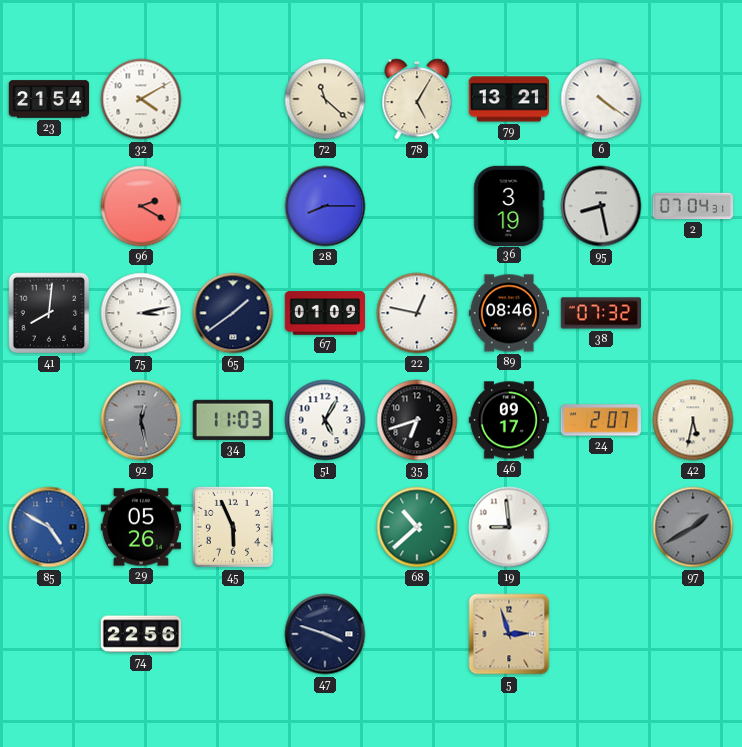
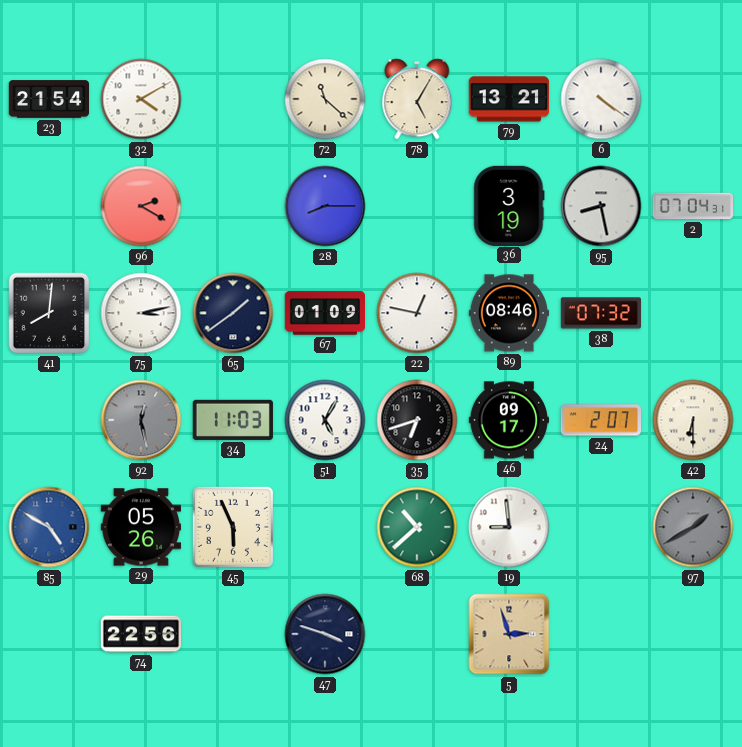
42: 5:32 -> 6:30 (693, 420)
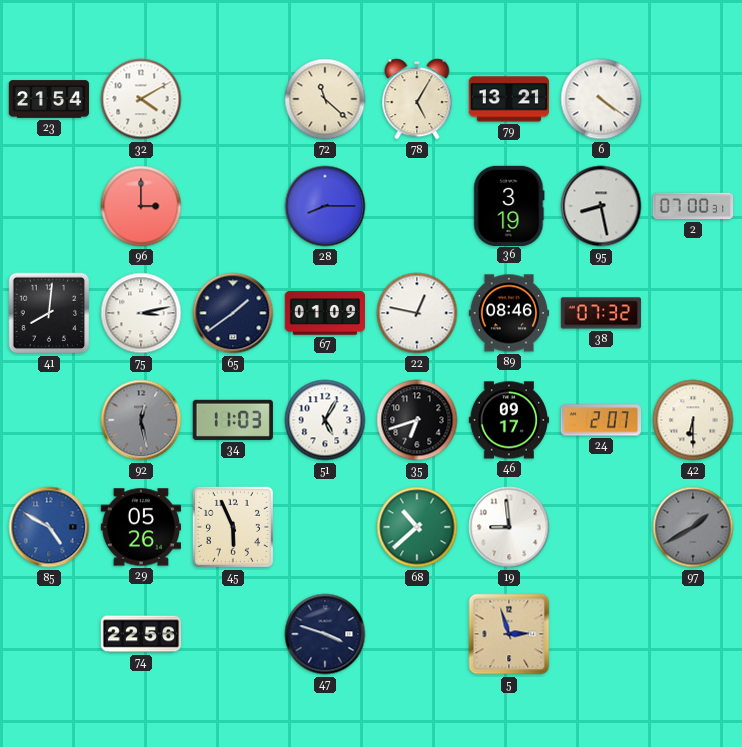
96: 2:20 -> 3:00 (141, 206)
2: 07:04 -> 07:00 (692, 206)
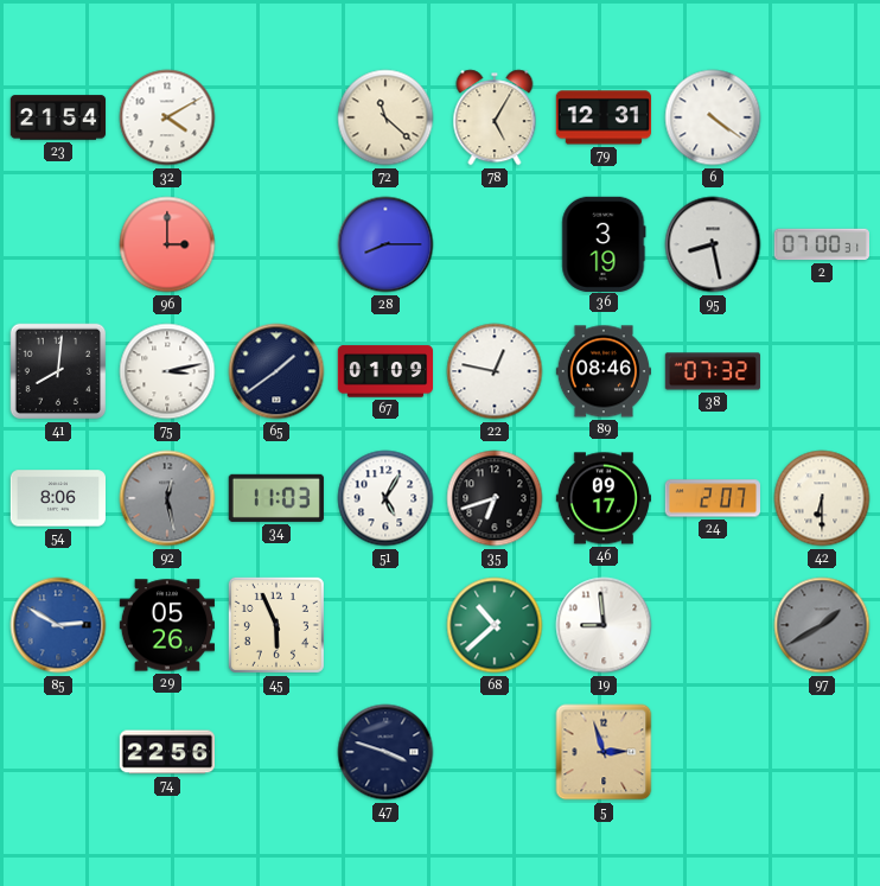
79: 13:21 -> 12:31 (602, 117)
54: none -> 8:06 (57, 498)
85: 4:50 -> 2:50 (58, 625)
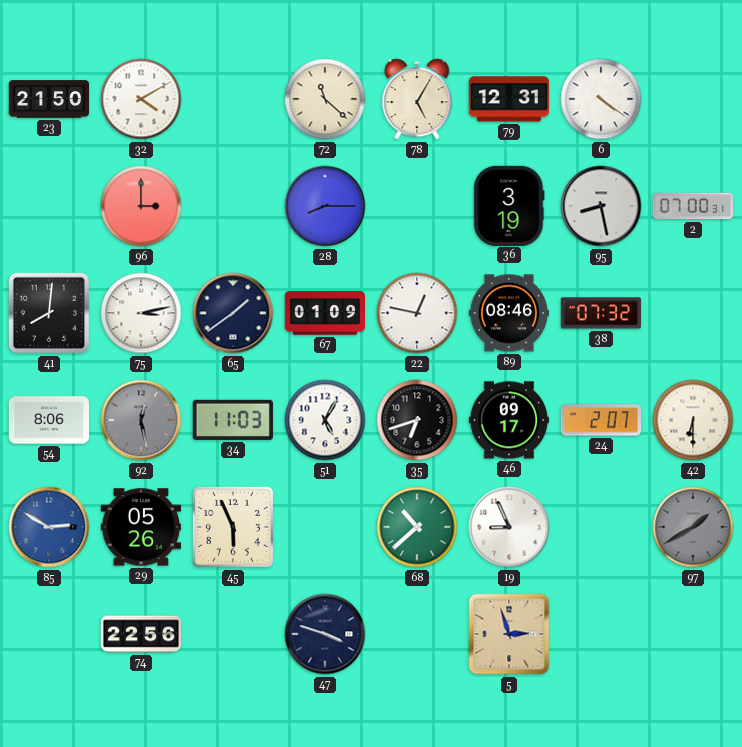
23: 21:54 -> 21:50 (49, 99)
19: 8:59 -> 8:56 (509, 527)
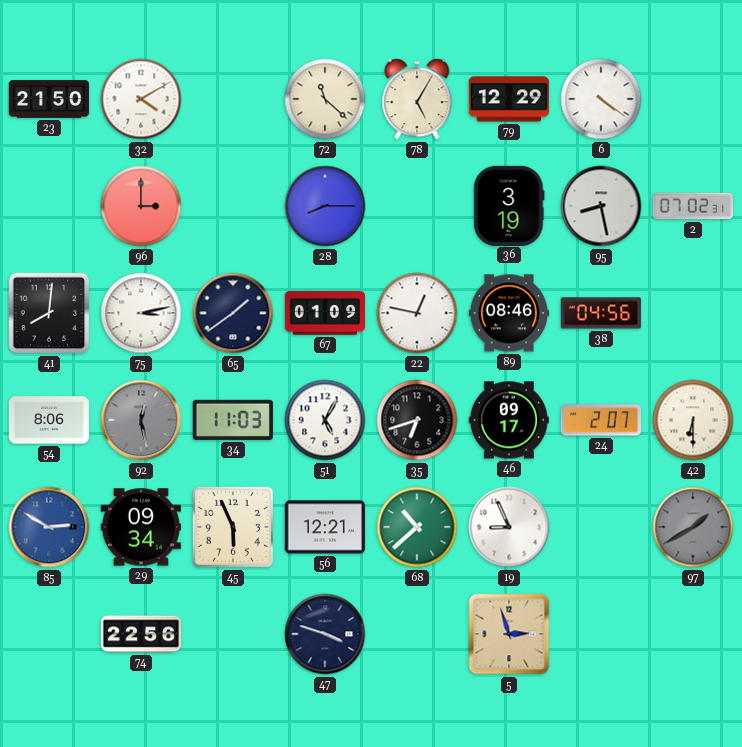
79: 12:31 -> 12:29 (508, 99)
2: 07:00 -> 07:02 (692, 206)
38: 07:32 -> 04:56 (600, 313)
29: 05:26 -> 09:34 (140, 527)
56: none -> 12:21 (324, 527)
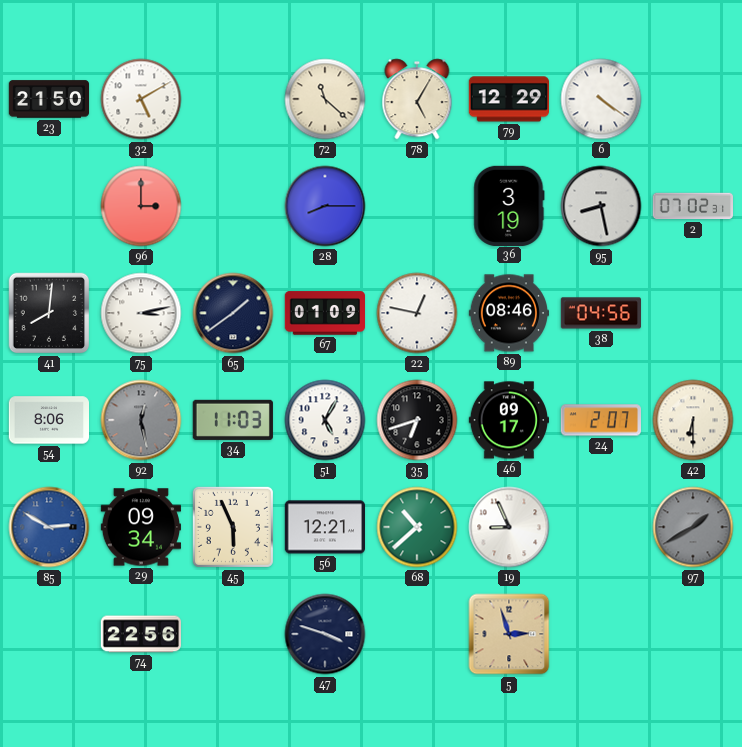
32: 4:10 -> 5:10 (141, 99)
